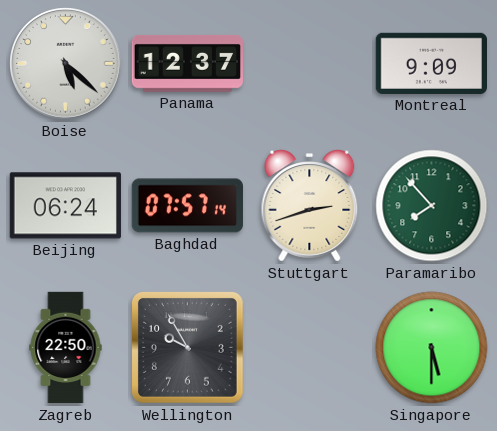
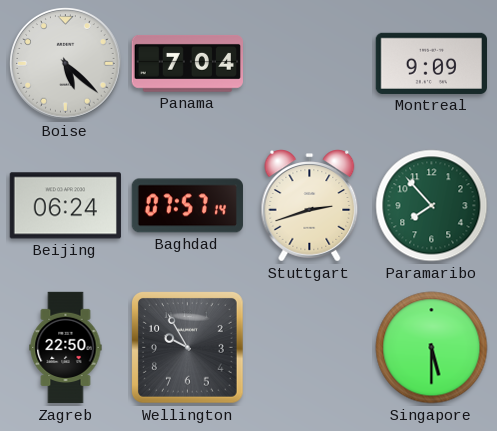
Panama: 12:37 -> 7:04 (187, 64)
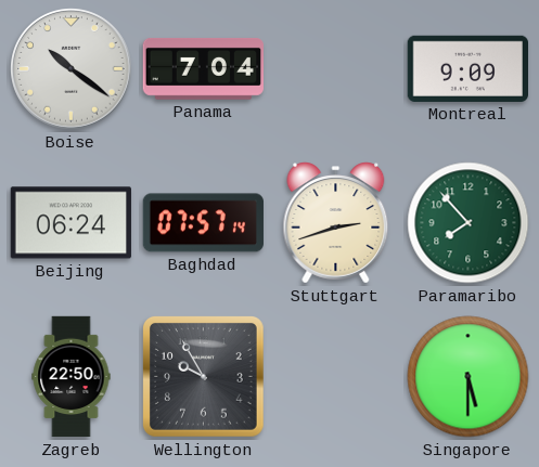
Boise: 5:22 -> 10:21 (72, 69)
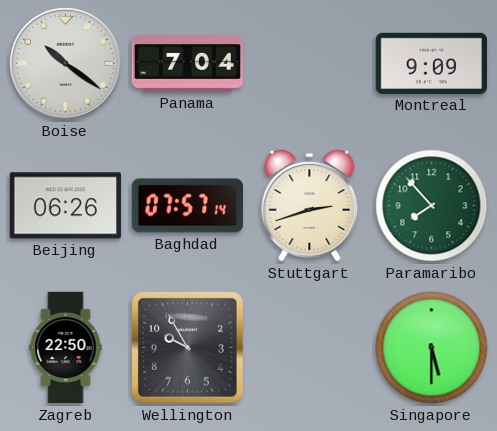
Beijing: 06:24 -> 06:26 (65, 206)
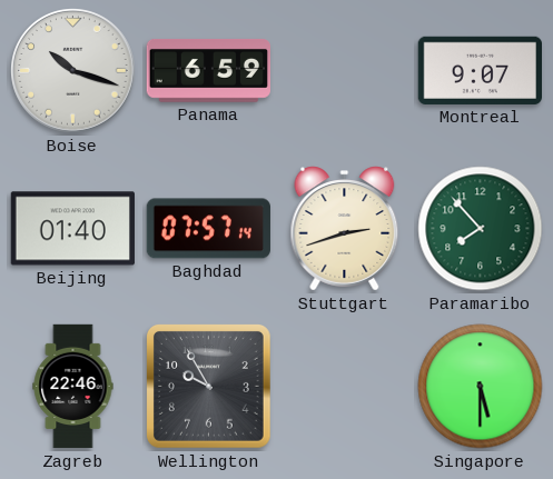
Boise: 10:21 -> 10:18 (73, 71)
Panama: 7:04 -> 6:59 (208, 71)
Montreal: 9:09 -> 9:07 (480, 70)
Beijing: 06:26 -> 01:40 (72, 229)
Zagreb: 22:50 -> 22:46 (73, 387)
